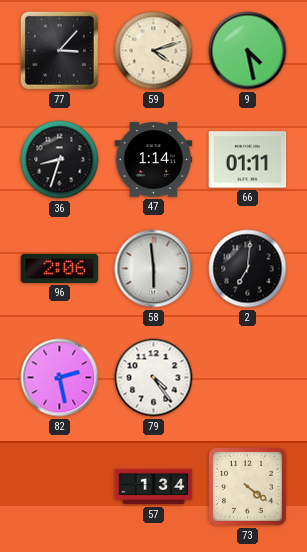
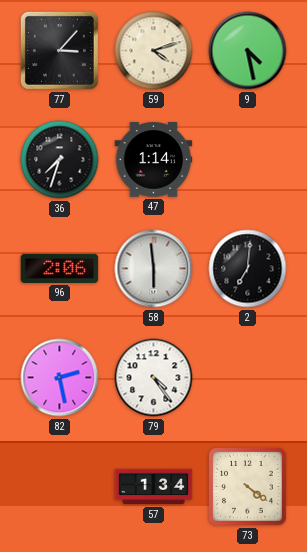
36: 8:33 -> 7:33 (60, 160)
66: 01:11 -> none (248, 160)
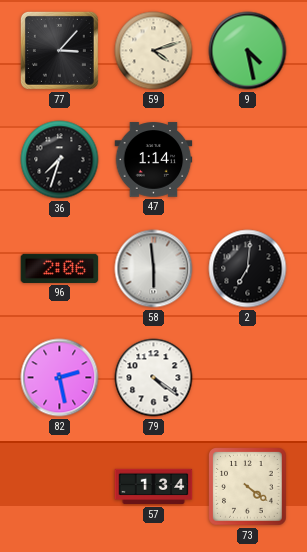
79: 4:24 -> 4:21 (154, 378)
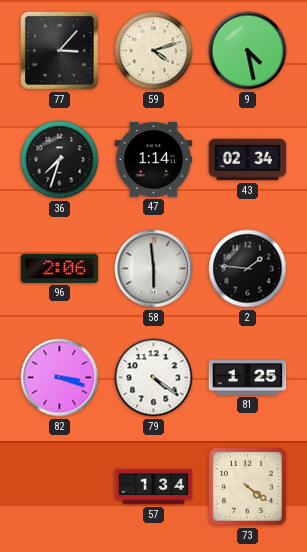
43: none -> 02:34 (248, 160)
2: 7:01 -> 1:46 (248, 269)
82: 2:28 -> 3:18 (60, 378)
81: none -> 1:25 (248, 378)
